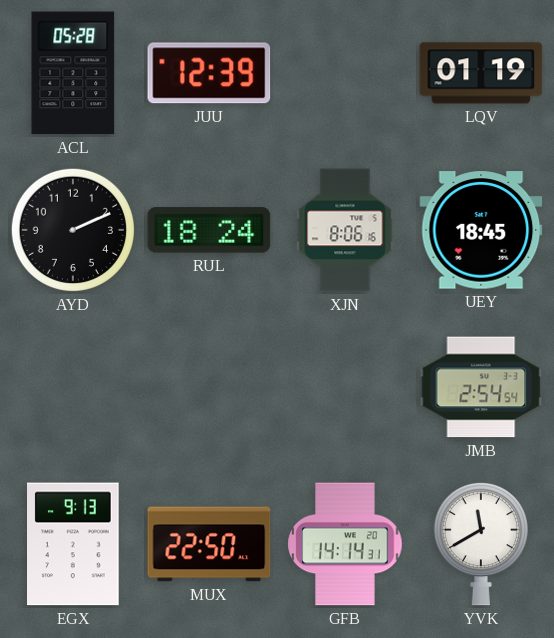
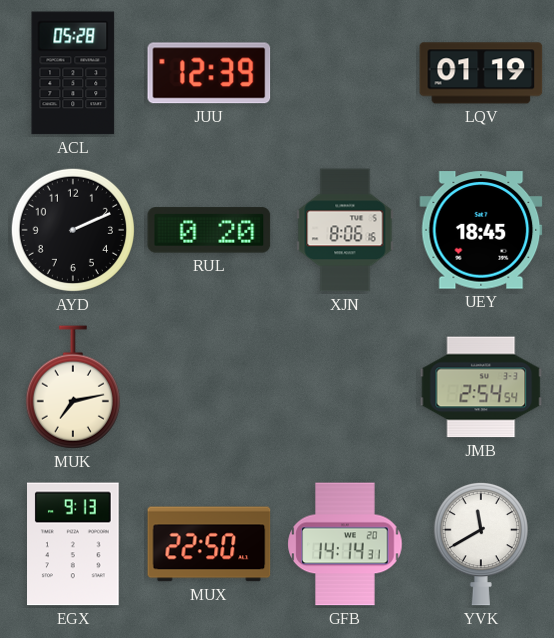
RUL: 18:24 -> 0:20 (209, 230)
MUK: none -> 7:13 (73, 387)
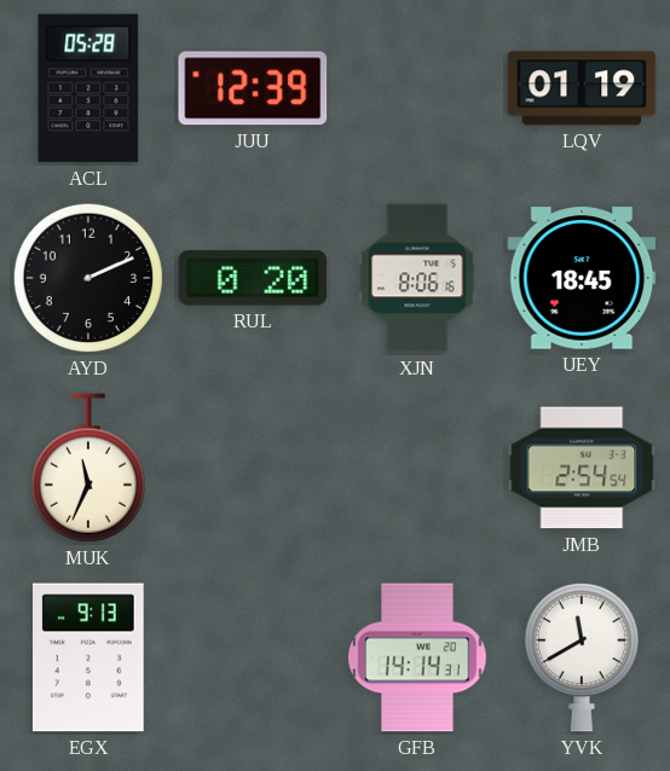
MUK: 7:13 -> 11:34 (88, 468)
MUX: 22:50 -> none (209, 544)
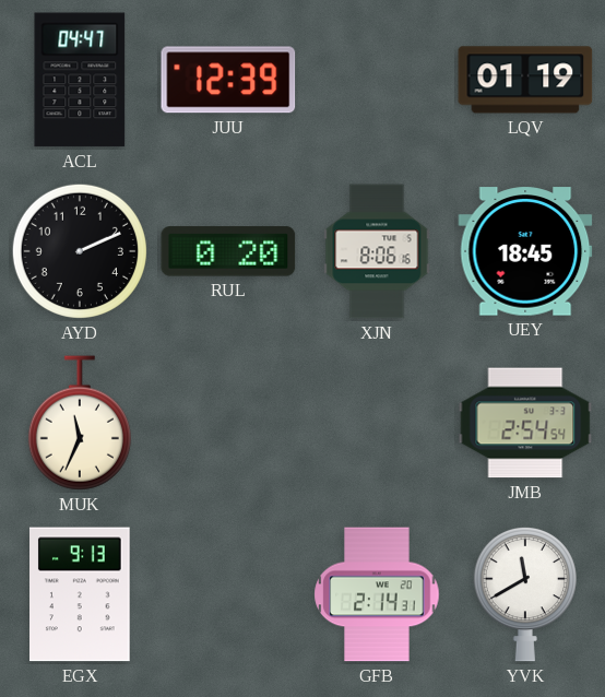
ACL: 05:28 -> 04:47 (80, 80)
GFB: 14:14 -> 2:14 (377, 594)
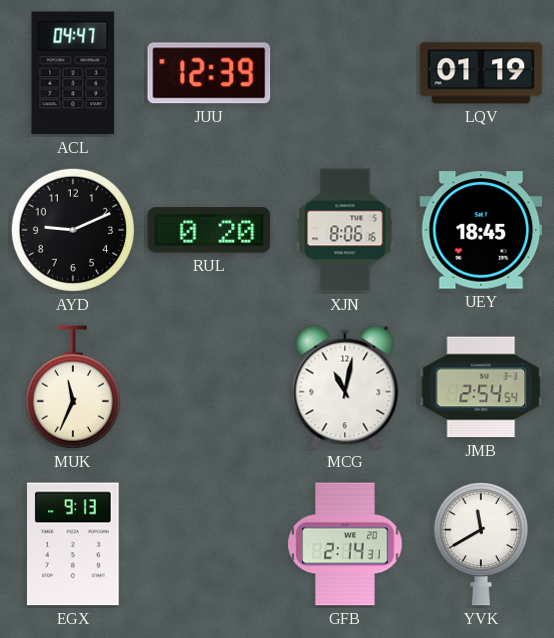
AYD: 2:11 -> 9:11 (73, 230)
MCG: none -> 11:02 (345, 387)
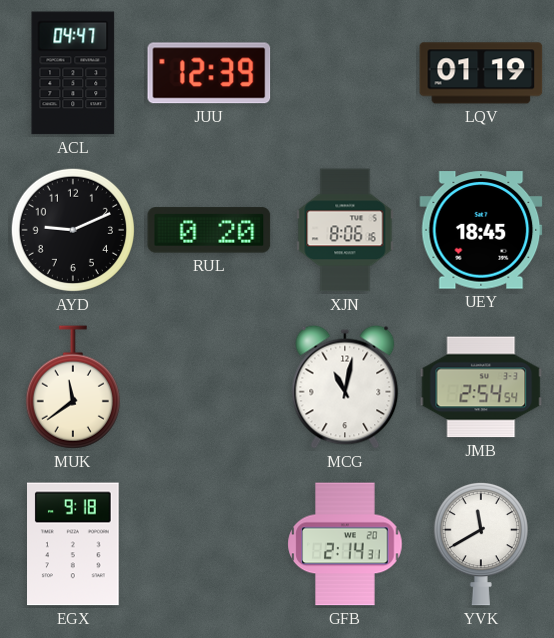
MUK: 11:34 -> 11:39 (73, 387)
EGX: 9:13 -> 9:18 (74, 544)
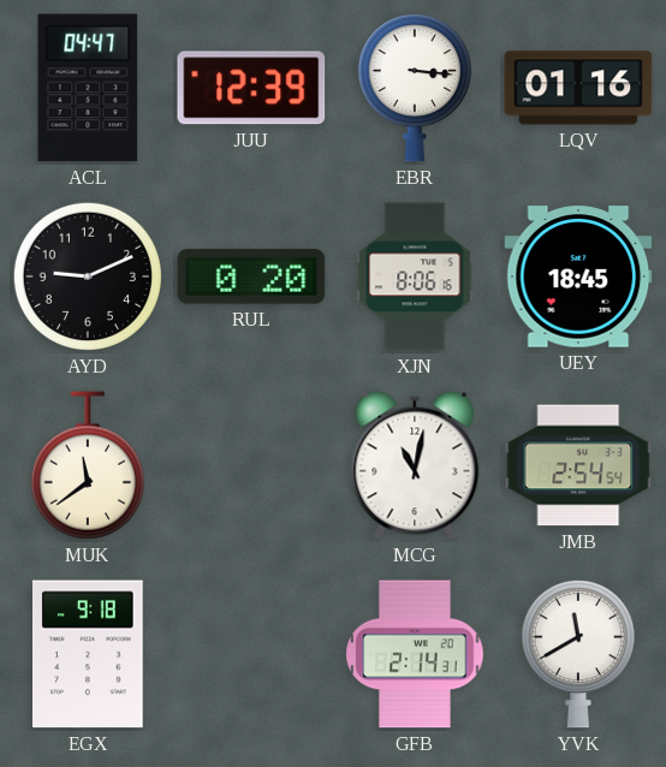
EBR: none -> 3:16 (415, 88)
LQV: 01:19 -> 01:16 (578, 88)
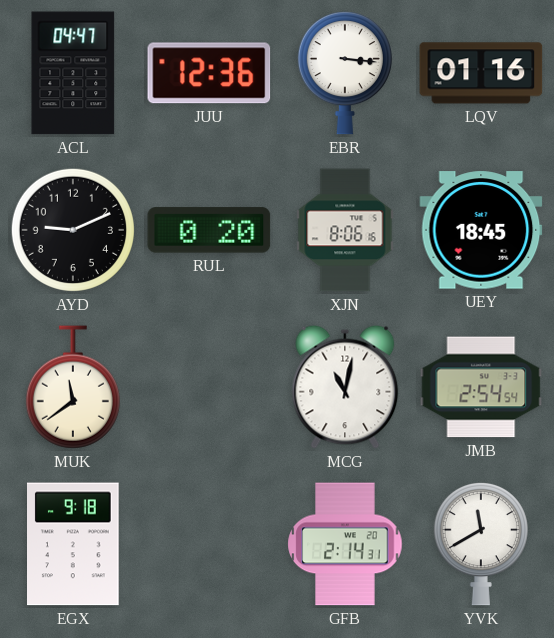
JUU: 12:39 -> 12:36 (209, 73)
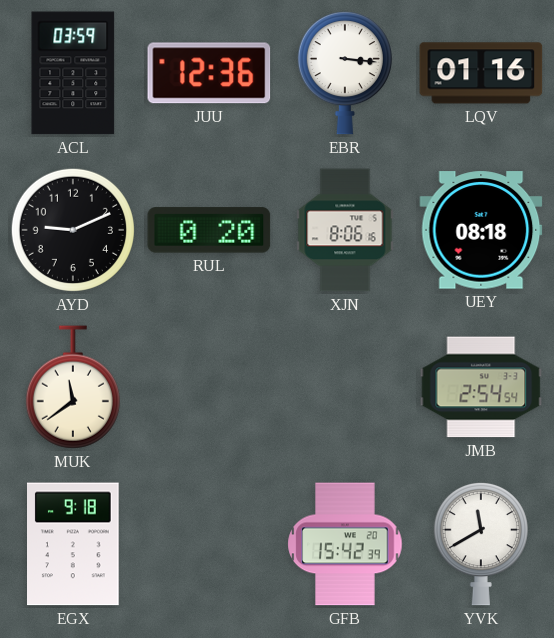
ACL: 04:47 -> 03:59 (73, 73)
UEY: 18:45 -> 08:18 (481, 230)
MCG: 11:02 -> none (345, 387)
GFB: 2:14 -> 15:42 (345, 544)
